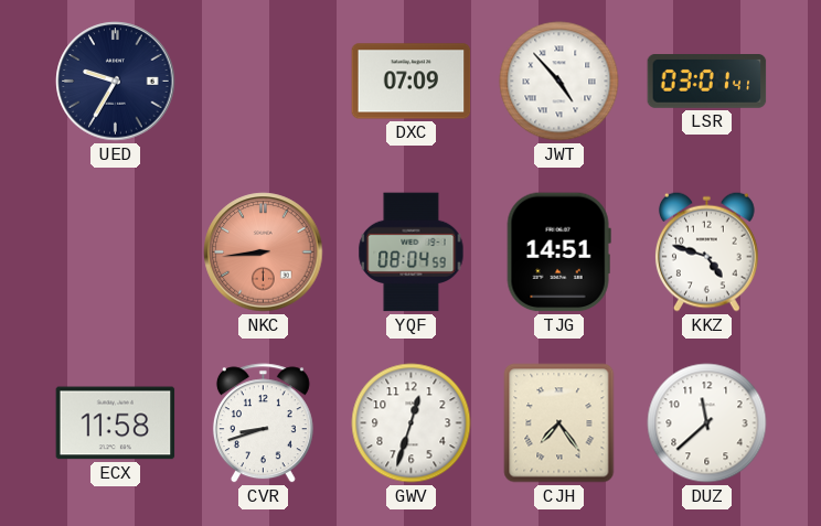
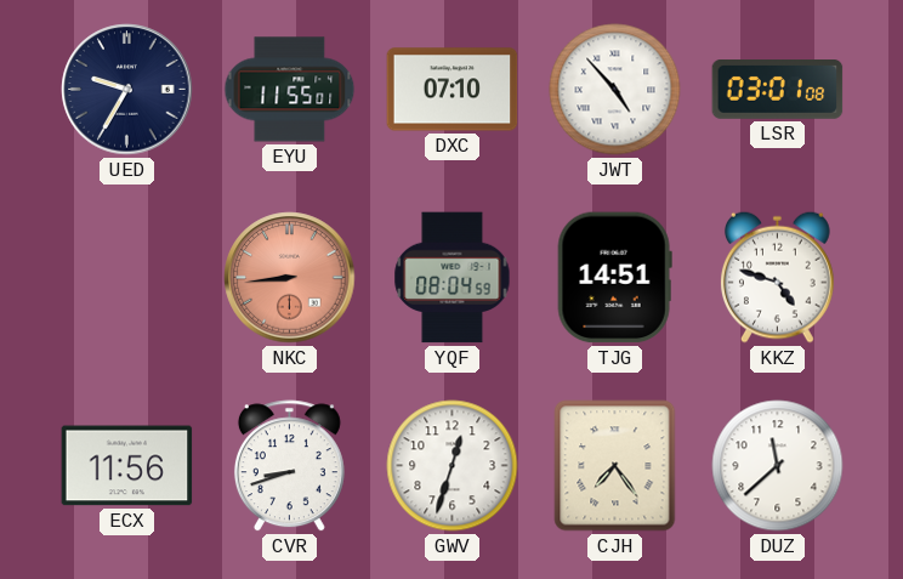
EYU: none -> 11:55 (290, 90)
DXC: 07:09 -> 07:10 (453, 90)
LSR: 03:01:41 -> 03:01:08 (778, 90)
ECX: 11:58 -> 11:56 (127, 466)
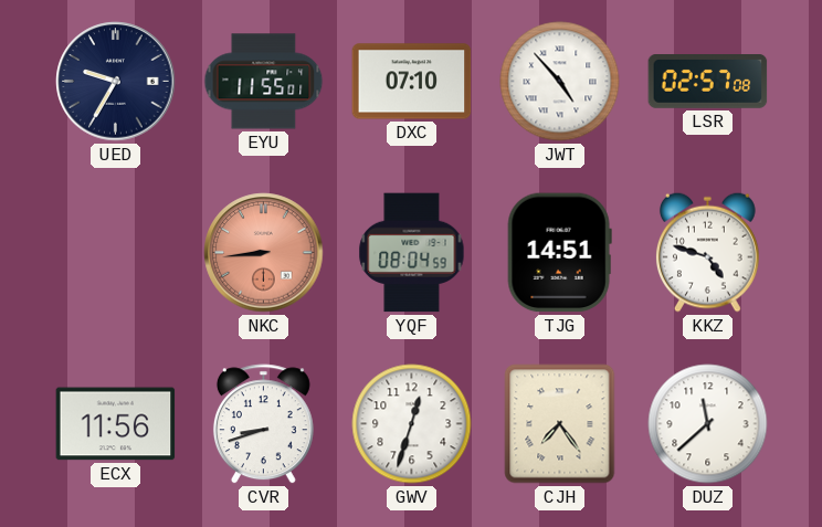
LSR: 03:01 -> 02:57 (708, 82)
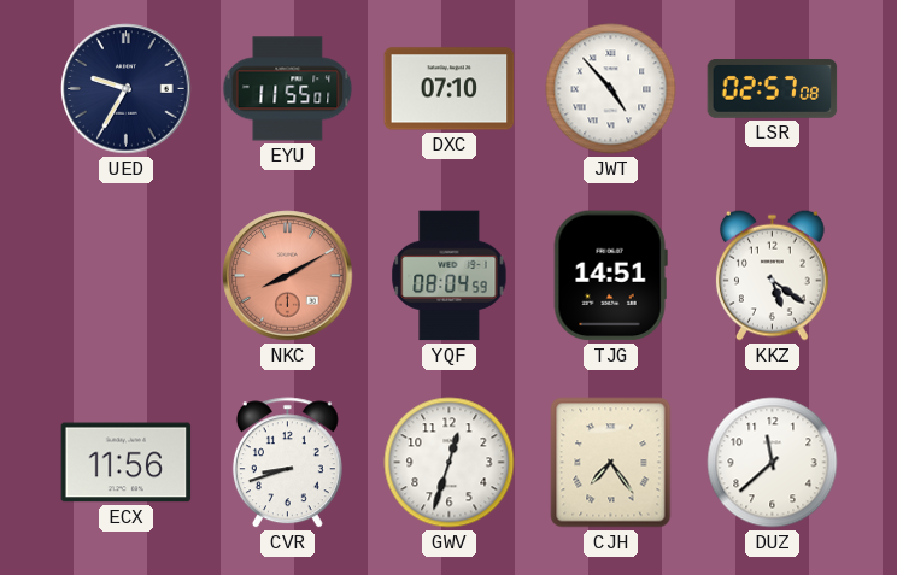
NKC: 8:44 -> 8:10 (288, 276)
KKZ: 4:48 -> 5:21 (772, 275)
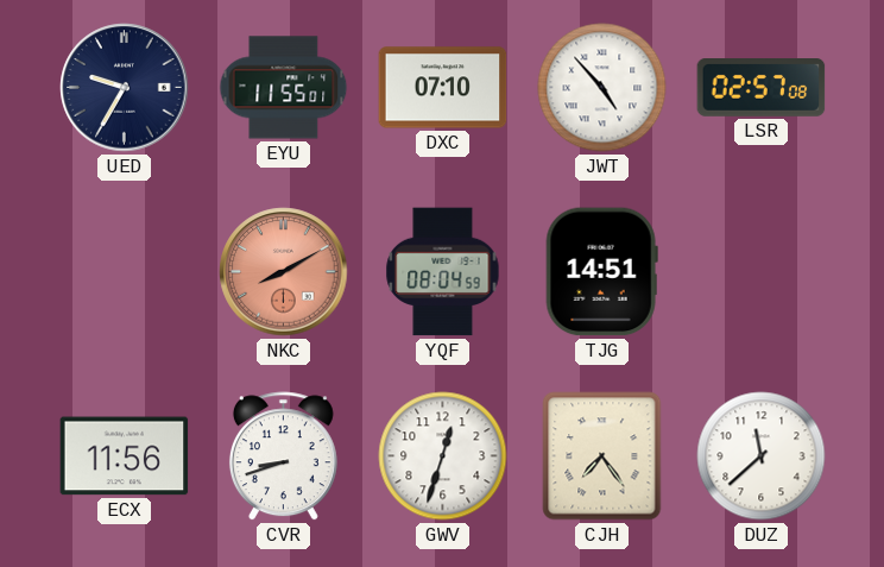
KKZ: 5:21 -> none (772, 275)
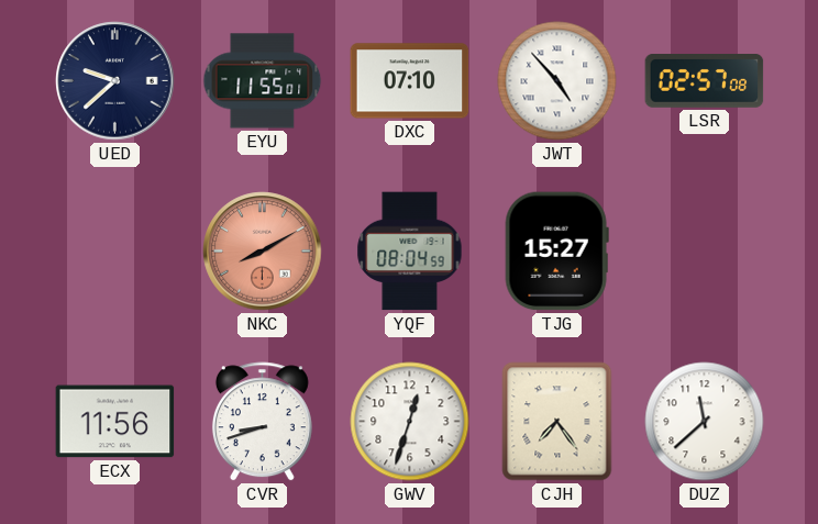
UED: 9:35 -> 9:38 (115, 81)
TJG: 14:51 -> 15:27 (556, 252)
